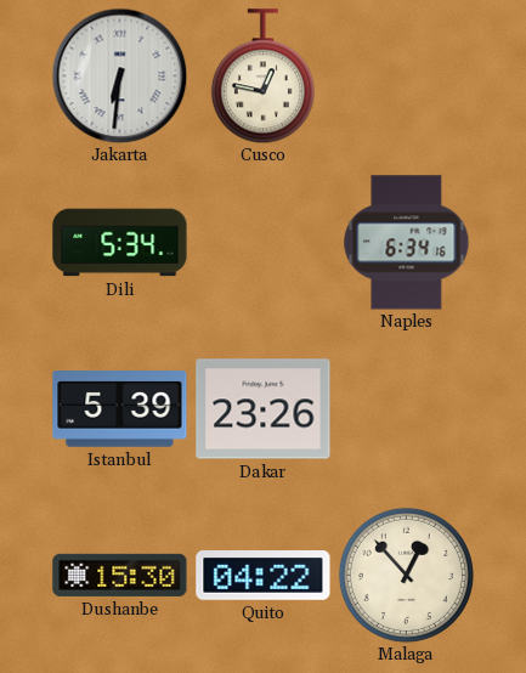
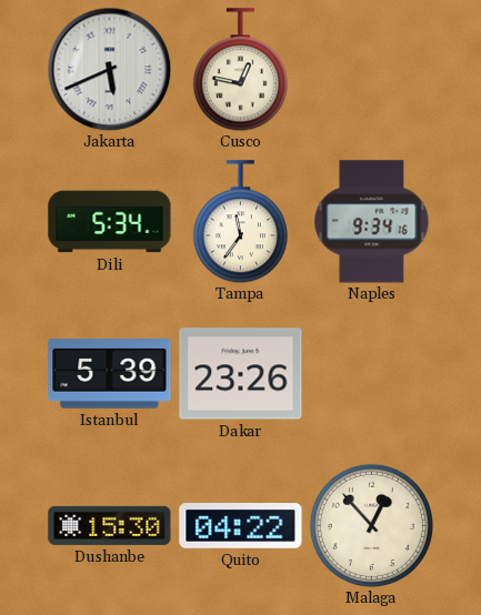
Jakarta: 6:31 -> 5:41 (109, 69)
Tampa: none -> 11:36 (240, 222)
Naples: 6:34 -> 9:34 (372, 222)
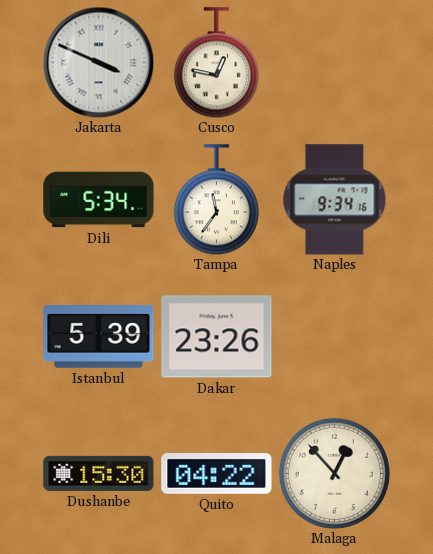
Jakarta: 5:41 -> 3:49 (98, 62)
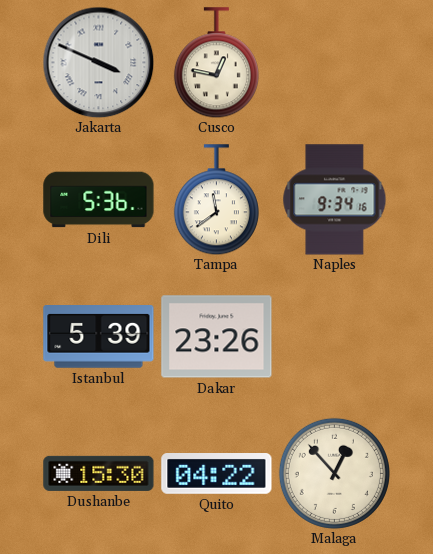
Dili: 5:34 -> 5:36 (99, 200)
Tampa: 11:36 -> 11:39 (216, 200)
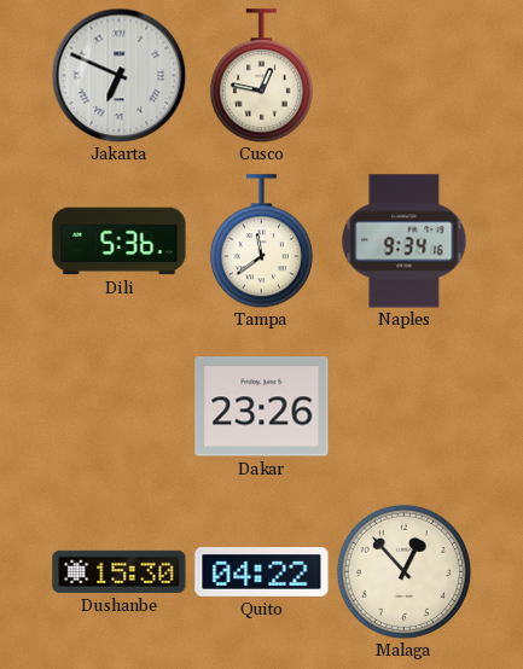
Jakarta: 3:49 -> 6:49 (118, 75)
Istanbul: 5:39 -> none (99, 337)
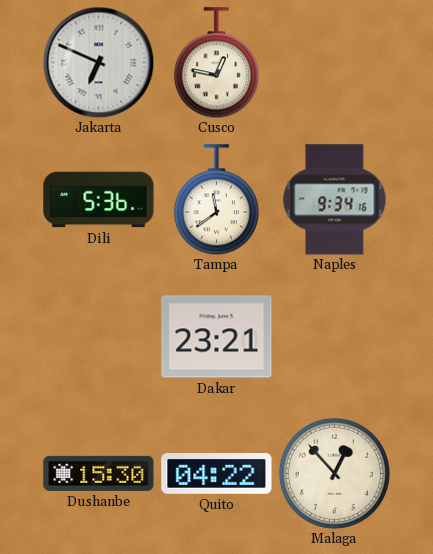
Dakar: 23:26 -> 23:21 (217, 337)
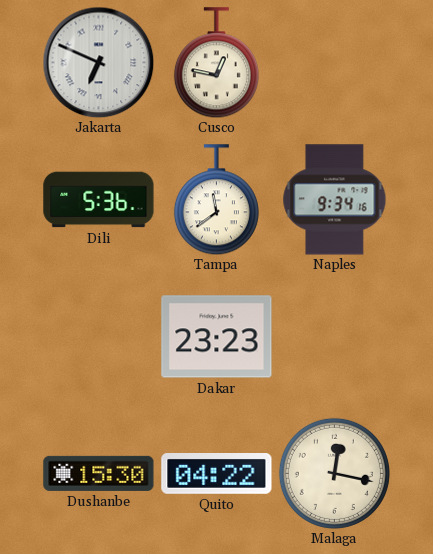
Dakar: 23:21 -> 23:23 (217, 337)
Malaga: 12:53 -> 12:17 (334, 473)
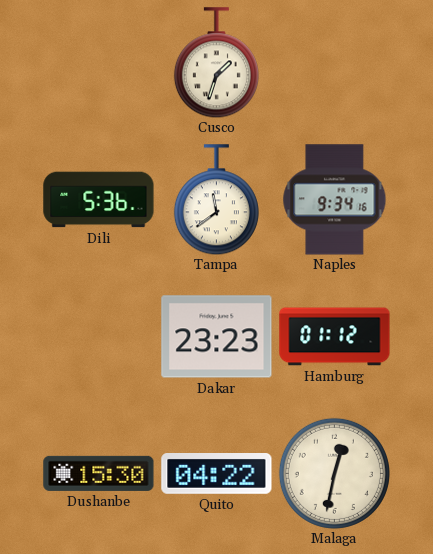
Jakarta: 6:49 -> none (98, 62)
Cusco: 12:47 -> 1:33 (216, 63)
Hamburg: none -> 01:12 (335, 337)
Malaga: 12:17 -> 12:32 (334, 473)
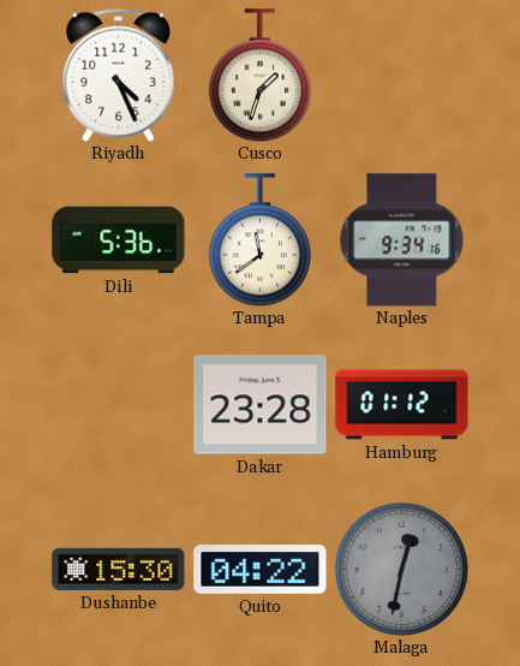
Riyadh: none -> 4:26 (119, 75)
Dakar: 23:23 -> 23:28 (261, 405)
Malaga dial: cream -> grey (401, 569)
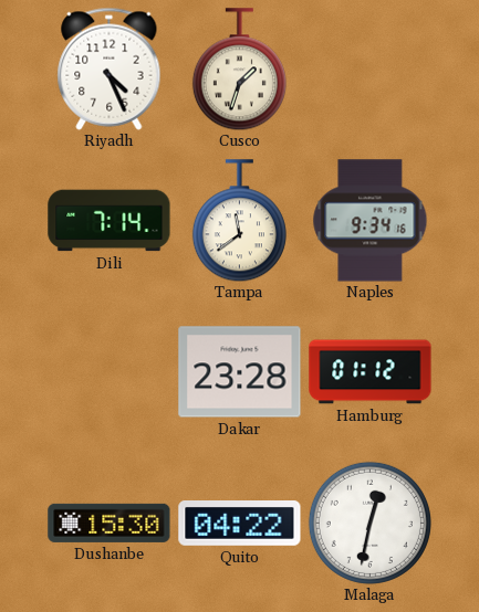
Dili: 5:36 -> 7:14 (110, 221)
Malaga dial: grey -> white (369, 523)
